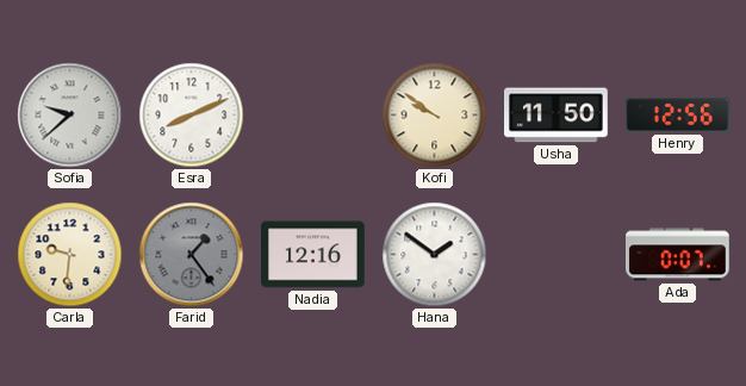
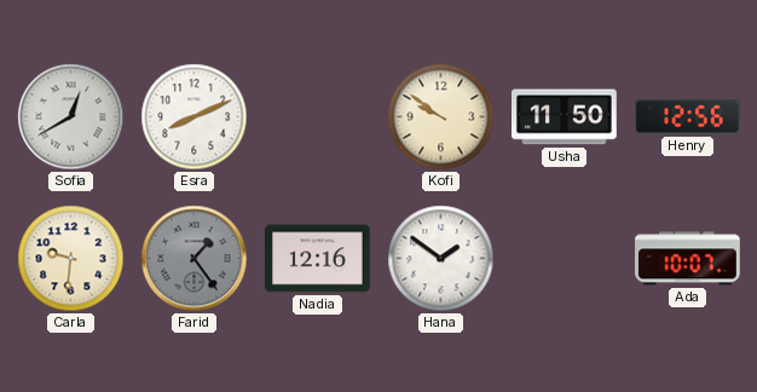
Sofia: 9:38 -> 12:40 (71, 117)
Ada: 0:07 -> 10:07 (688, 259)
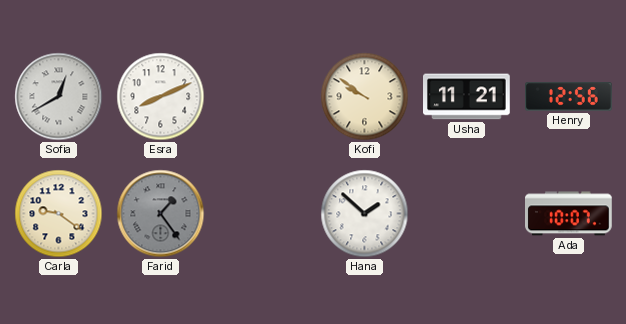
Usha: 11:50 -> 11:21 (467, 97)
Carla: 9:31 -> 9:21 (59, 214)
Nadia: 12:16 -> none (318, 259)
Hana: 1:51 -> 1:52 (365, 214)
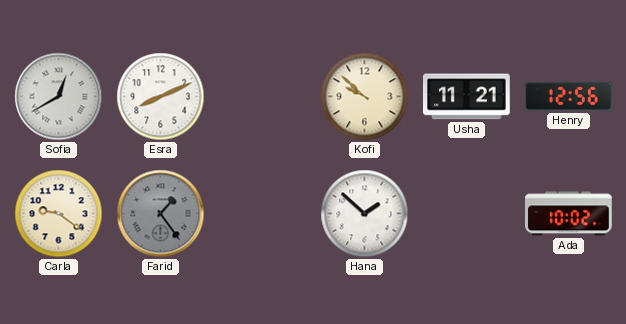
Kofi: 9:51 -> 9:52 (365, 97)
Ada: 10:07 -> 10:02 (569, 214)
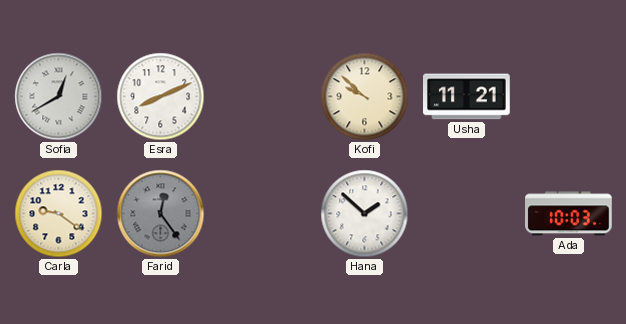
Henry: 12:56 -> none (569, 97)
Farid: 1:24 -> 12:24 (161, 214)
Ada: 10:02 -> 10:03 (569, 214)
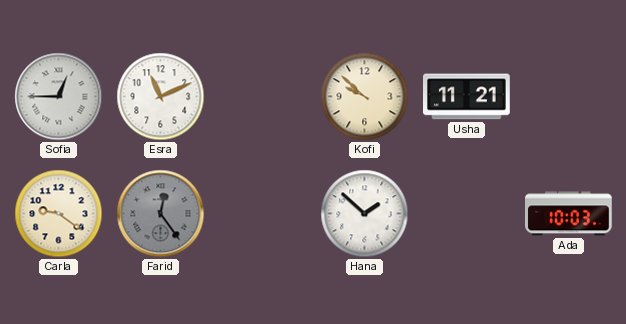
Sofia: 12:40 -> 12:45 (59, 97)
Esra: 8:11 -> 11:11 (161, 97)
